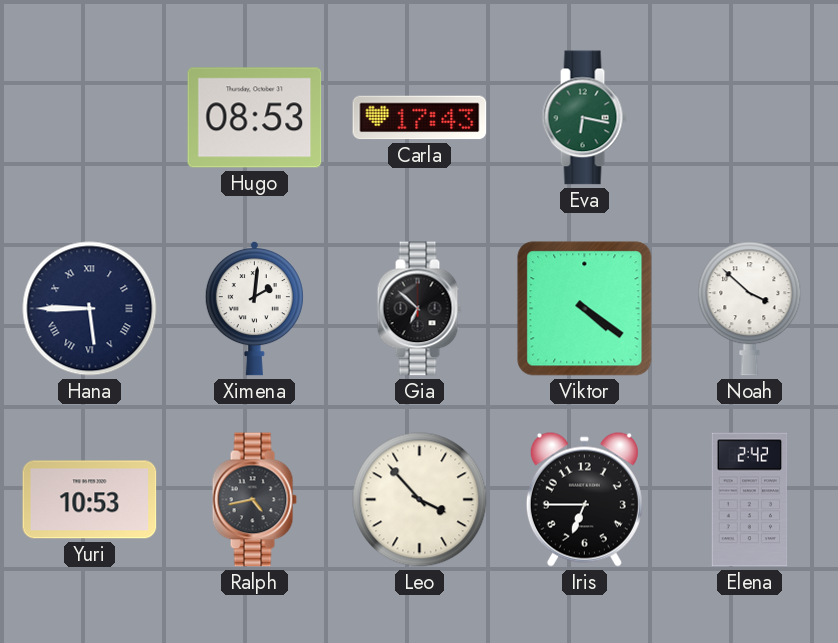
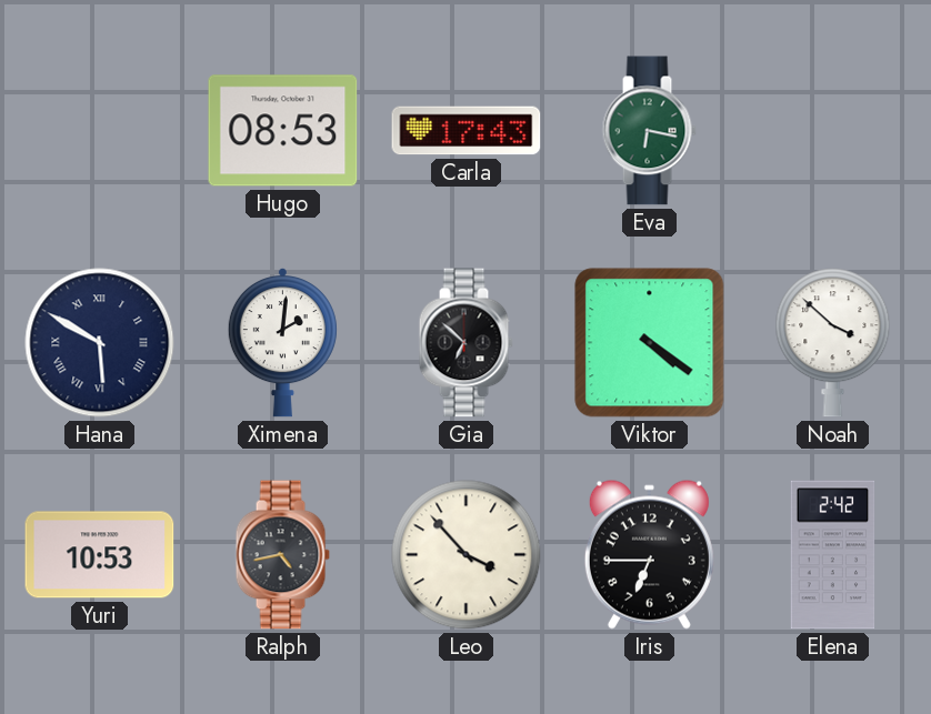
Hana: 5:45 -> 5:50 (100, 343)
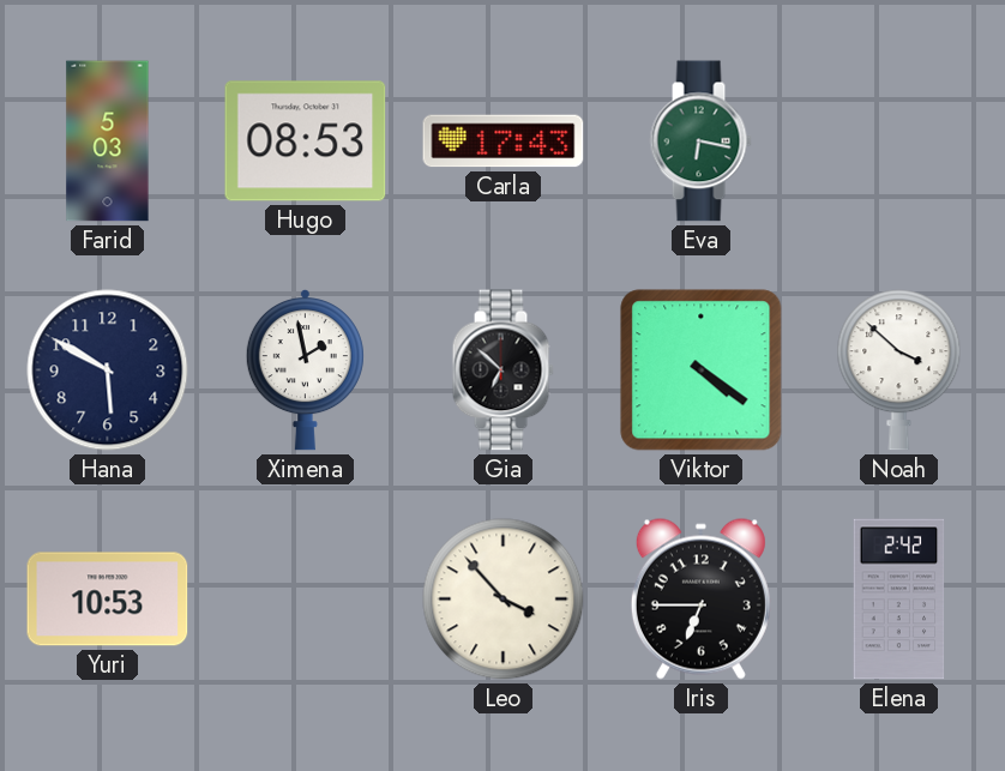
Farid: none -> 5:03 (108, 141)
Hana numerals: Roman -> Arabic (108, 371)
Ximena: 2:01 -> 1:58 (305, 369)
Ralph: 4:43 -> none (282, 555)
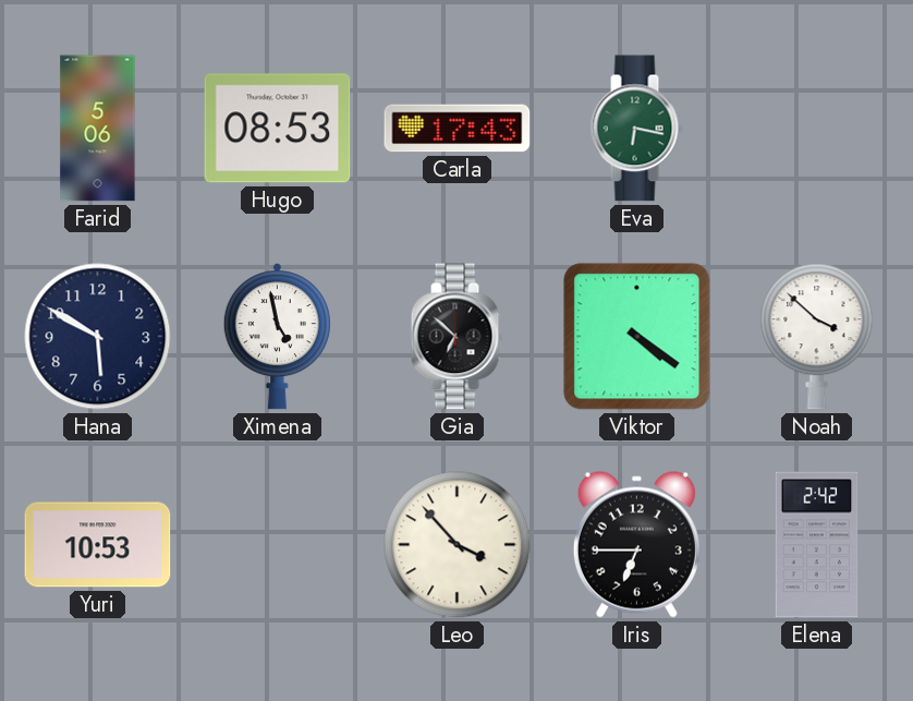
Farid: 5:03 -> 5:06 (98, 129)
Ximena: 1:58 -> 4:58 (277, 336)
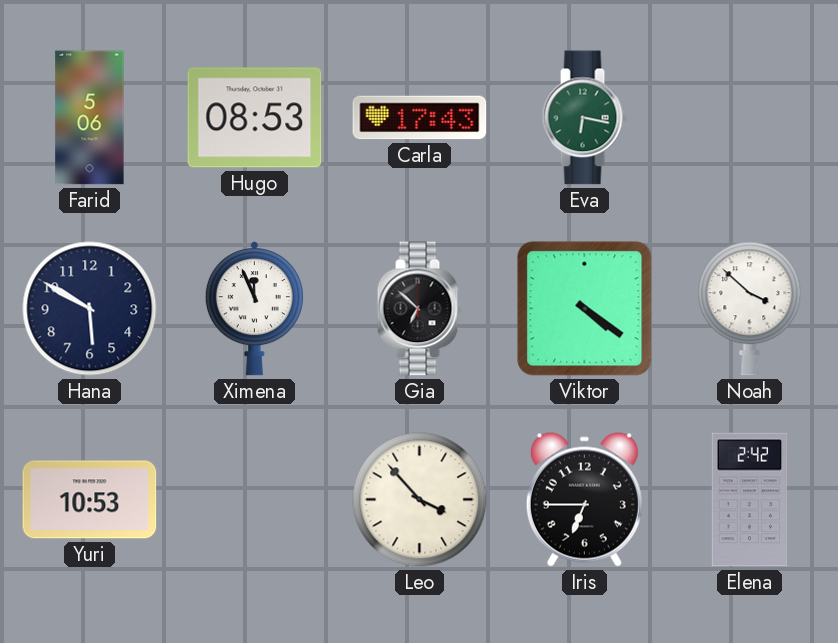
Ximena: 4:58 -> 11:56 (254, 308)
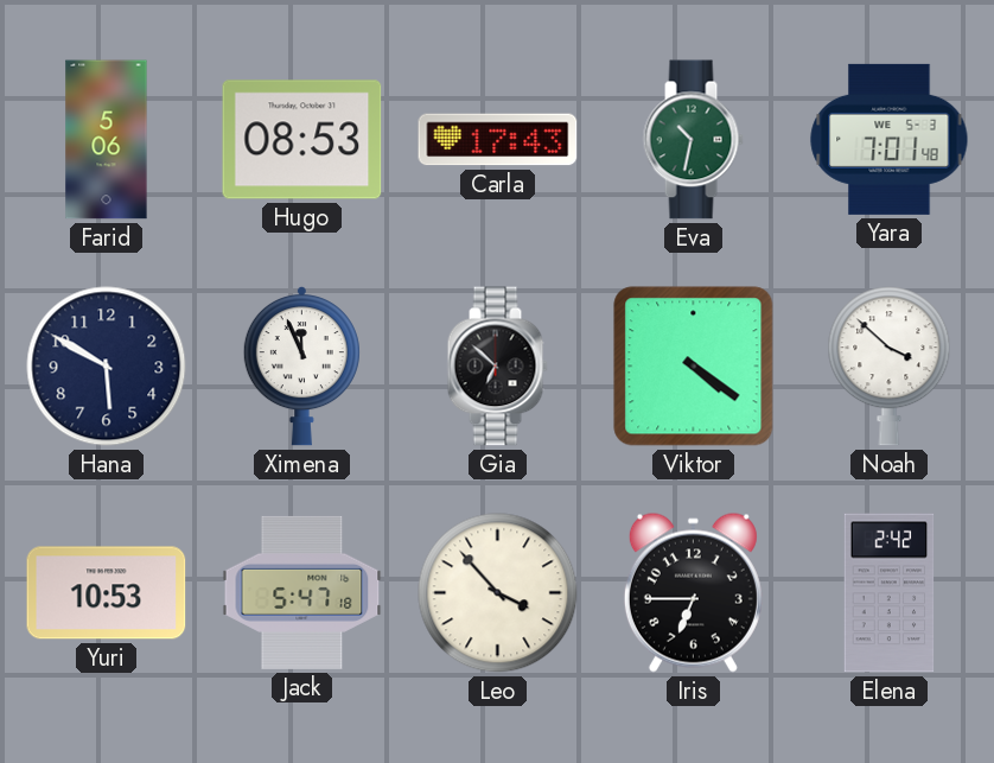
Eva: 6:17 -> 10:32 (693, 140)
Yara: none -> 7:01 (890, 139)
Jack: none -> 5:47 (302, 592)
